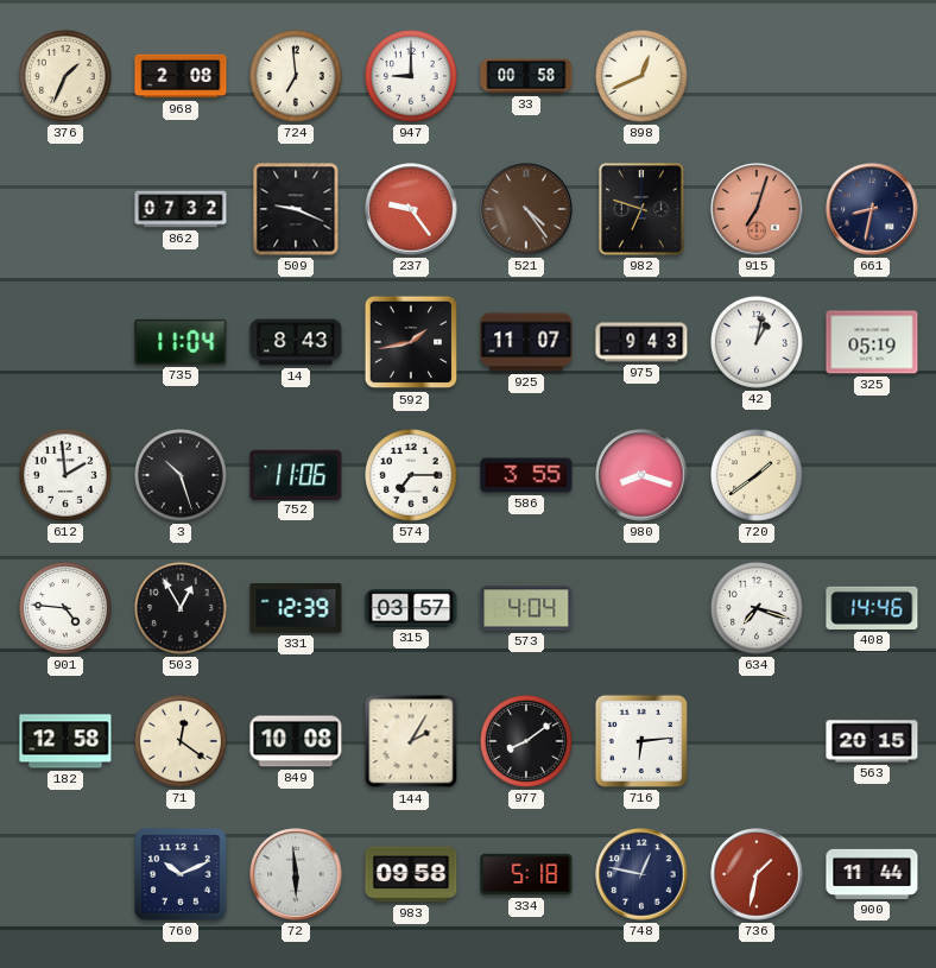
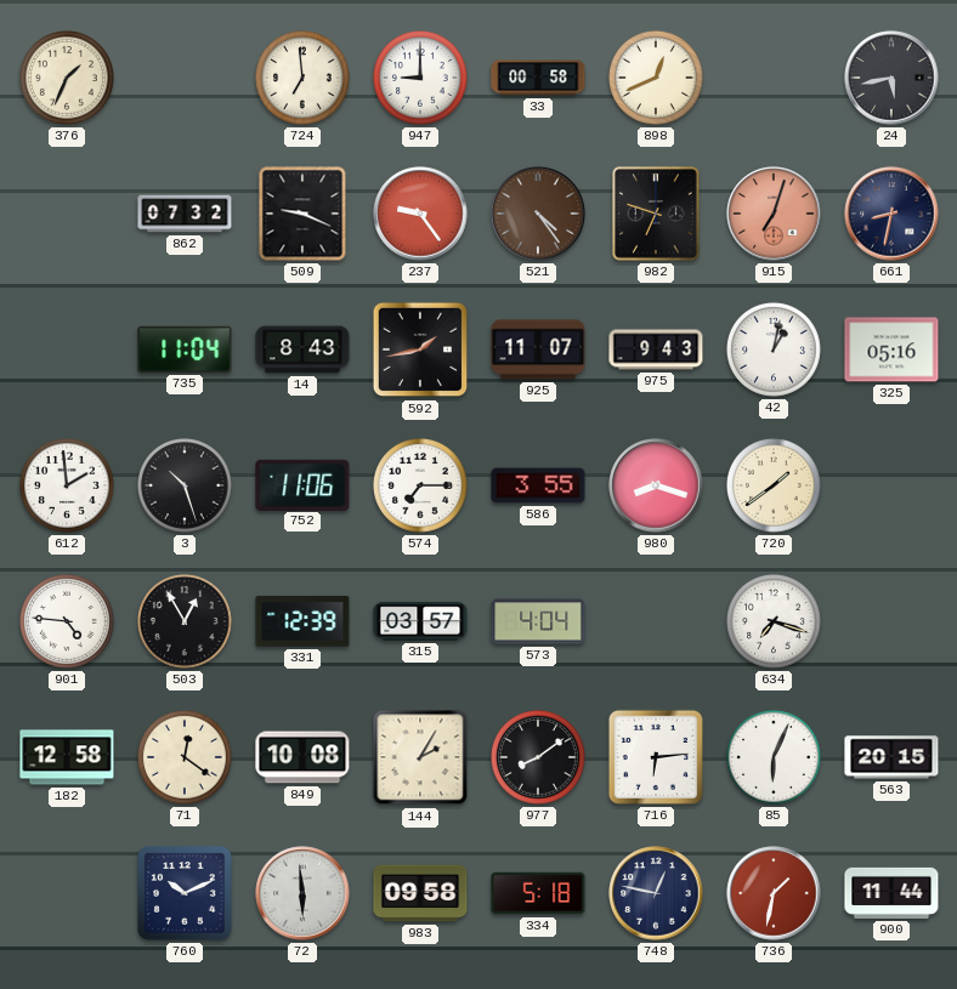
968: 2:08 -> none (181, 76)
24: none -> 5:43 (891, 78)
325: 05:19 -> 05:16 (891, 349)
408: 14:46 -> none (872, 608)
85: none -> 6:04 (775, 758)
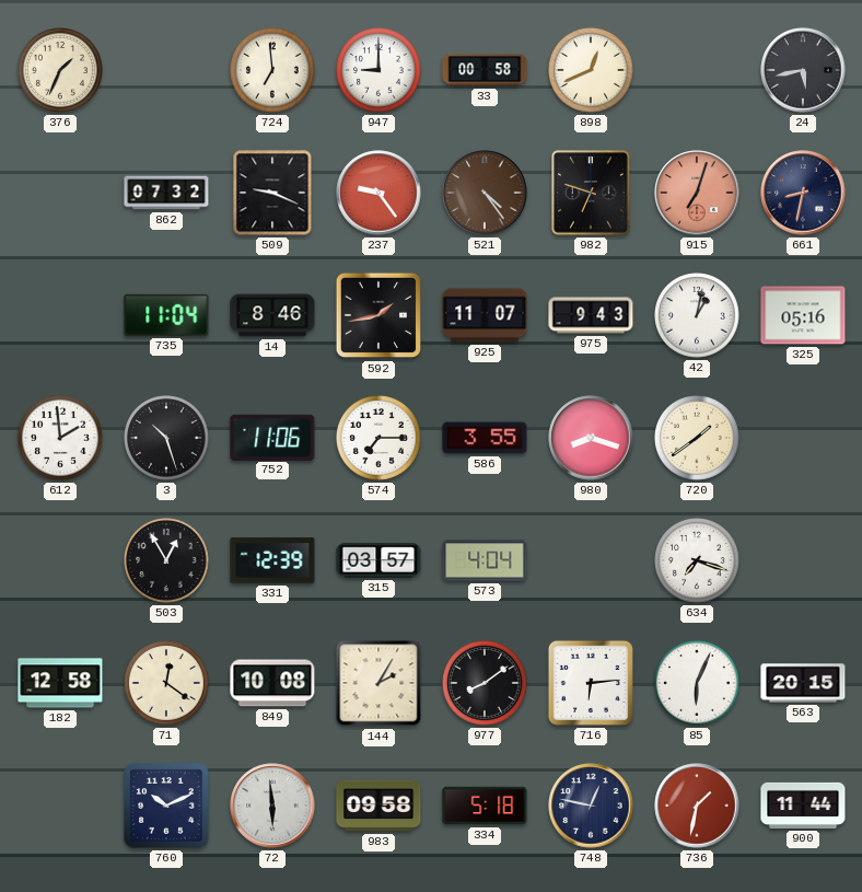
14: 8:43 -> 8:46 (272, 315)
901: 4:46 -> none (68, 623)
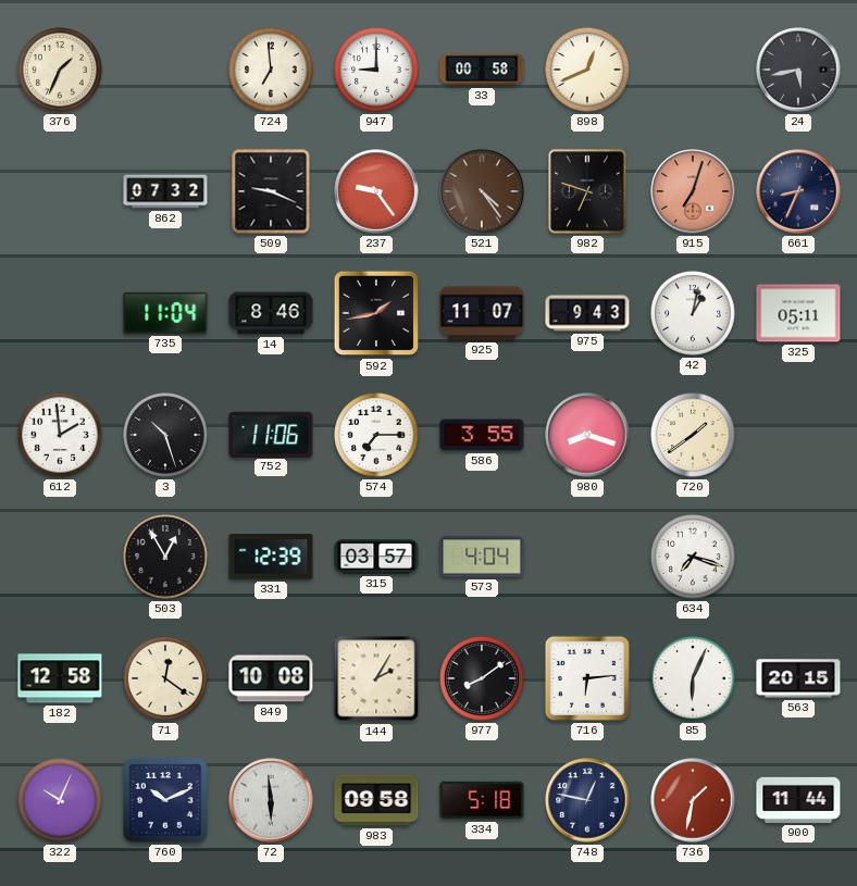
661: 8:32 -> 8:34 (798, 191)
325: 05:16 -> 05:11 (798, 313)
322: none -> 10:04 (61, 801)
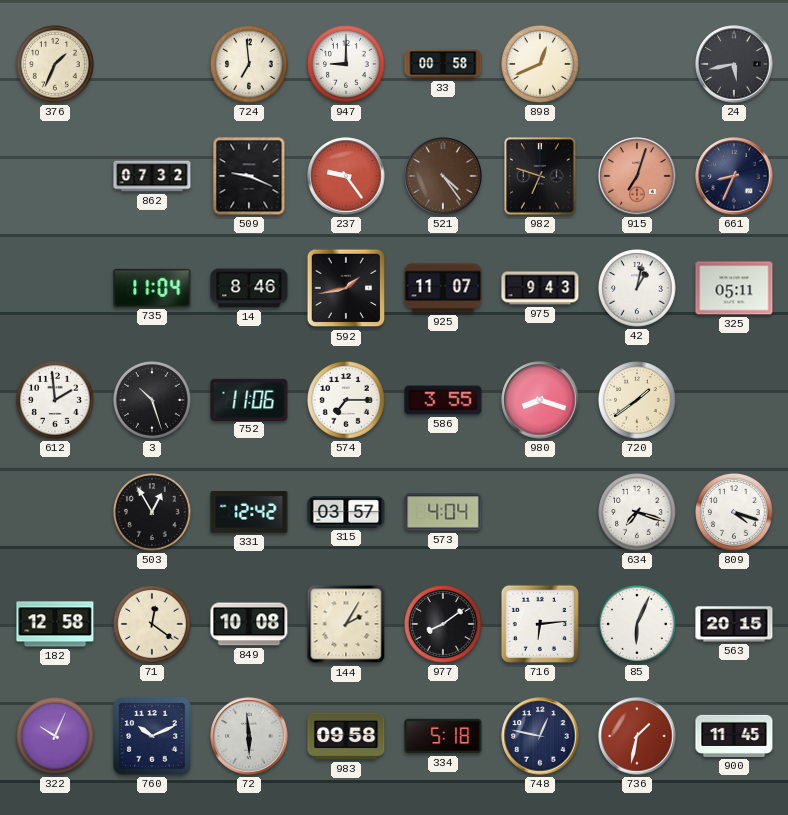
331: 12:39 -> 12:42 (249, 512)
809: none -> 4:18 (735, 513)
900: 11:44 -> 11:45 (734, 736)
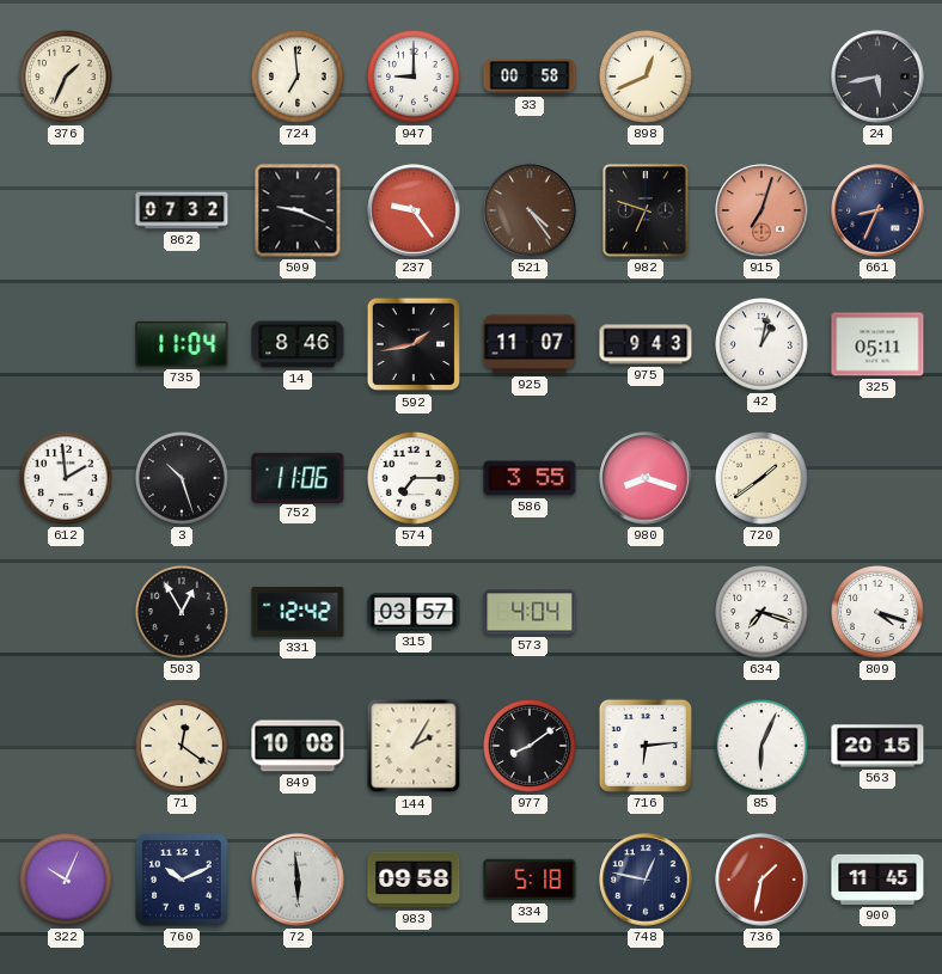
182: 12:58 -> none (55, 624)
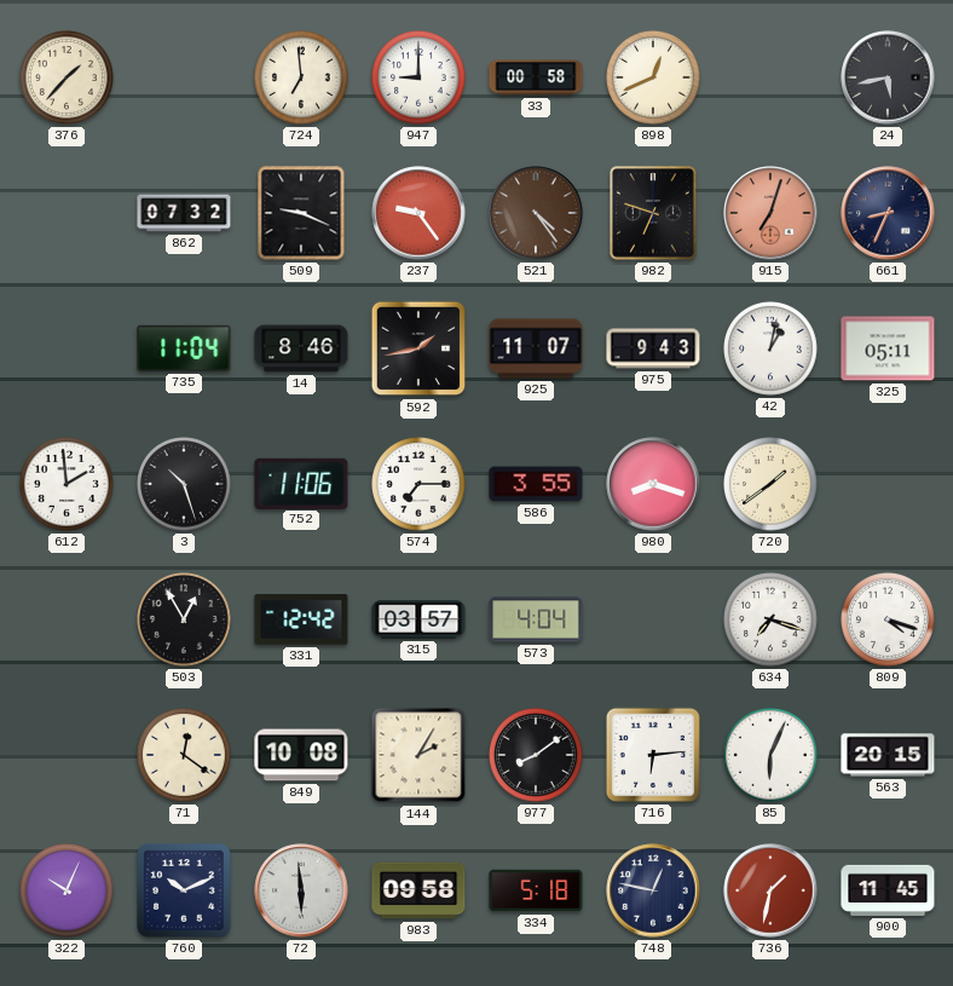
376: 1:34 -> 1:37 (68, 79)
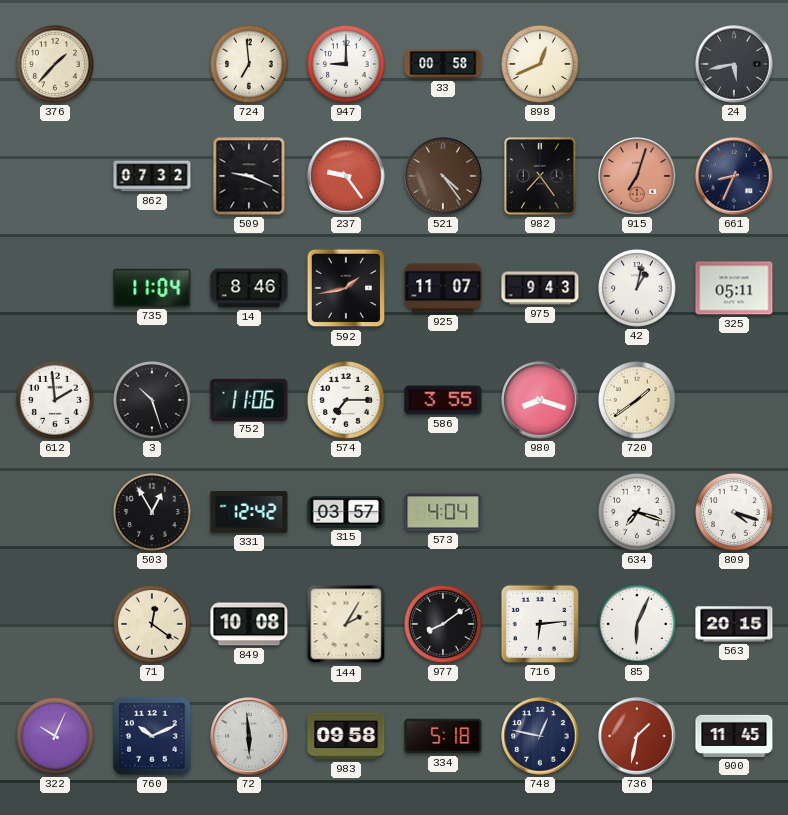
982: 6:48 -> 7:24 (540, 176)
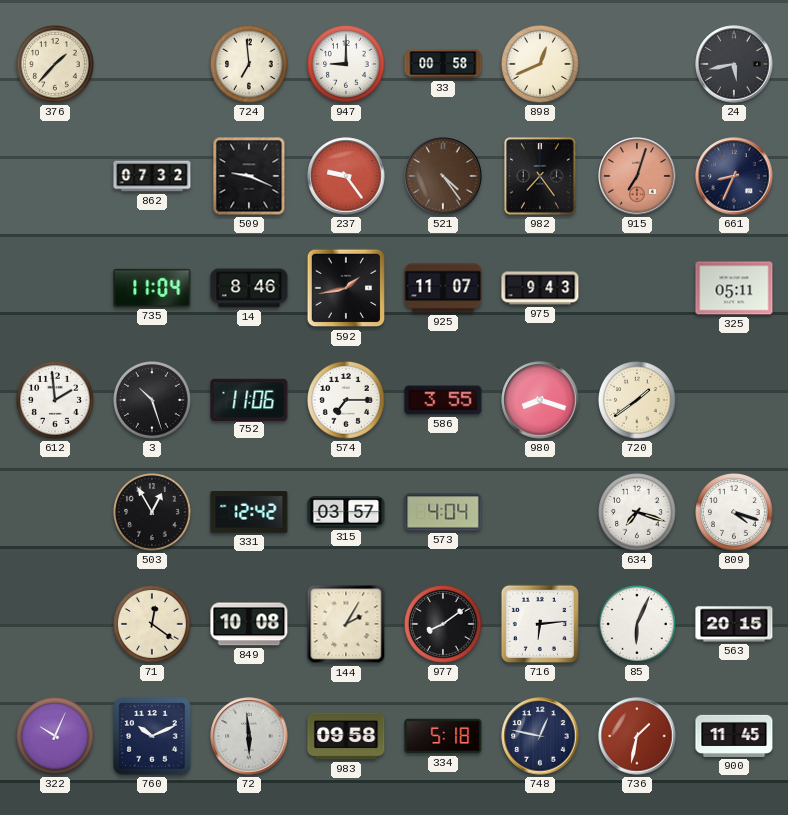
42: 1:02 -> none (638, 289)
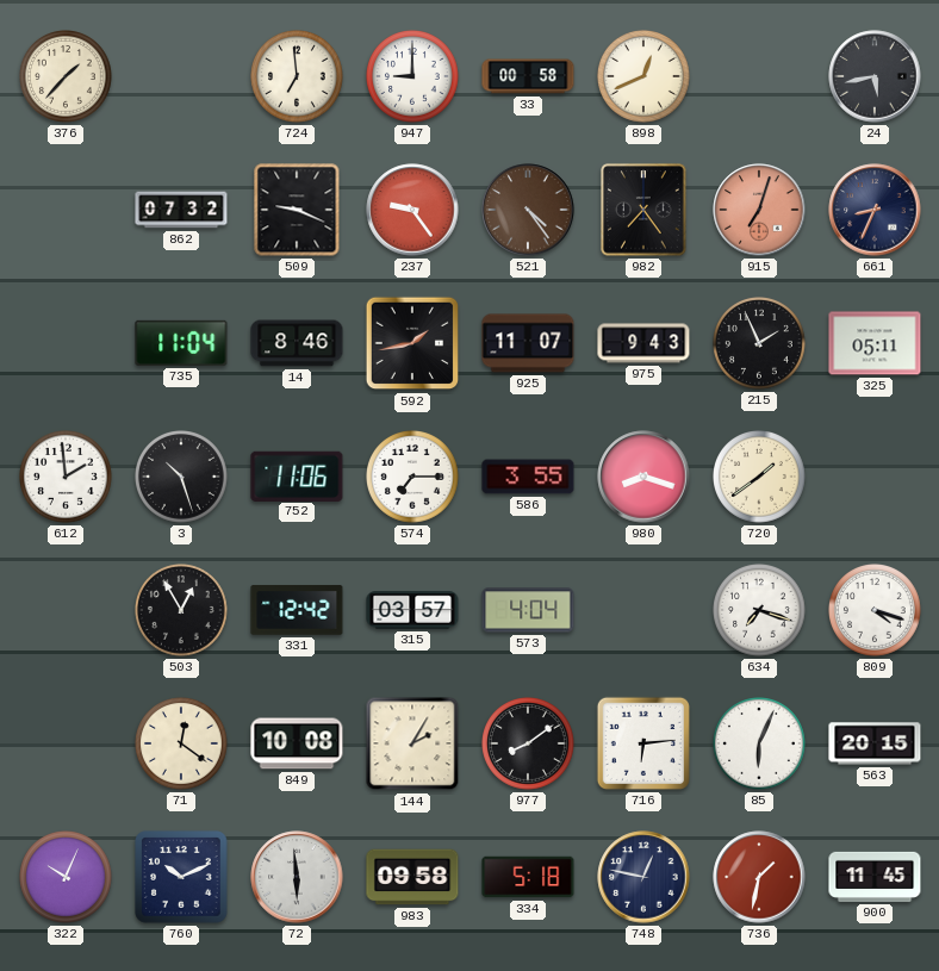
215: none -> 1:56 (760, 344)
